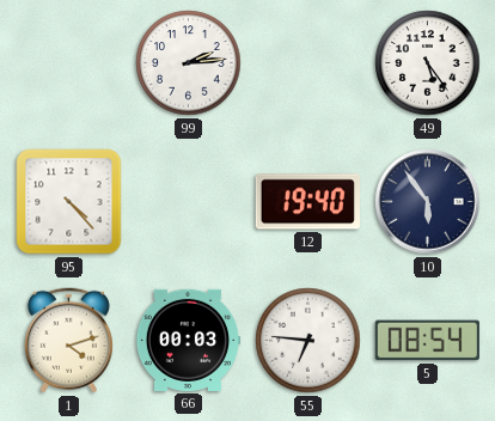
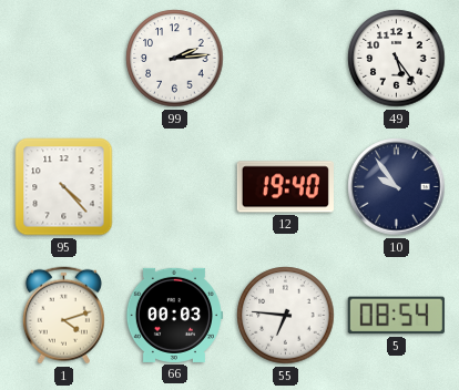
10: 5:54 -> 9:54 (397, 187)
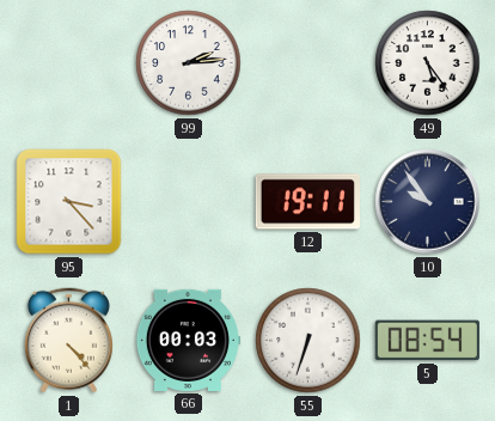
95: 4:23 -> 3:23 (69, 202)
12: 19:40 -> 19:11 (307, 202)
1: 4:12 -> 4:23 (68, 341)
55: 6:46 -> 6:33 (308, 341)
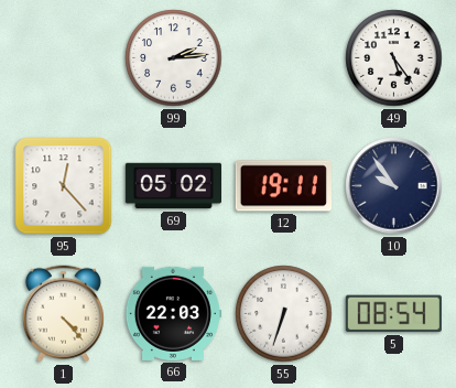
95: 3:23 -> 12:23 (64, 186)
69: none -> 05:02 (173, 186)
66: 00:03 -> 22:03 (173, 313)
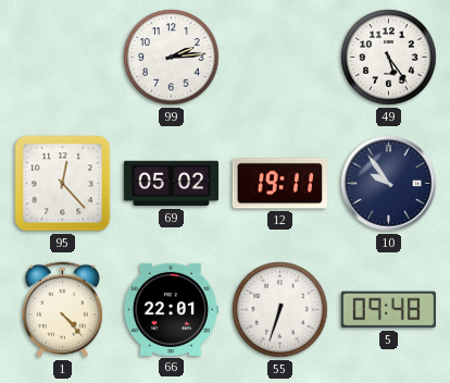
66: 22:03 -> 22:01 (171, 309)
5: 08:54 -> 09:48 (388, 310)
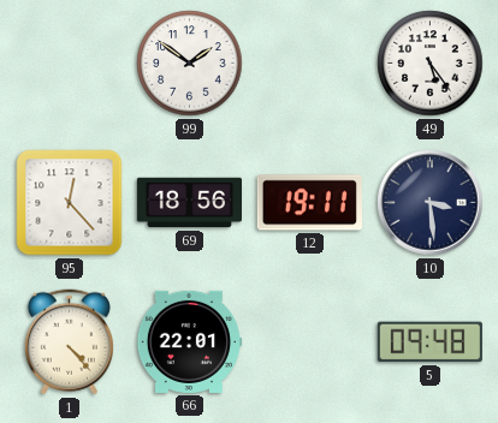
99: 2:14 -> 1:51 (190, 64)
69: 05:02 -> 18:56 (189, 203)
10: 9:54 -> 3:29 (431, 203)
55: 6:33 -> none (280, 310)
